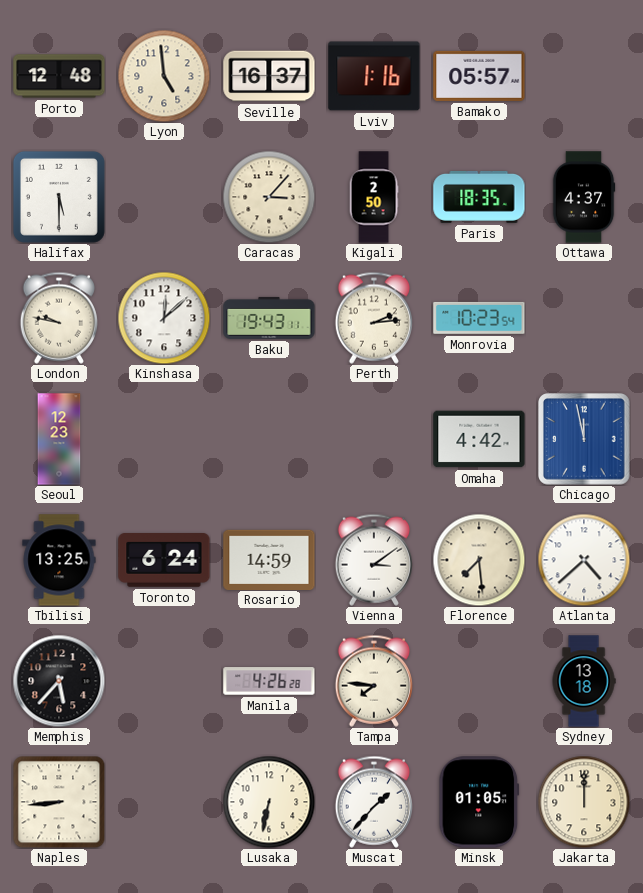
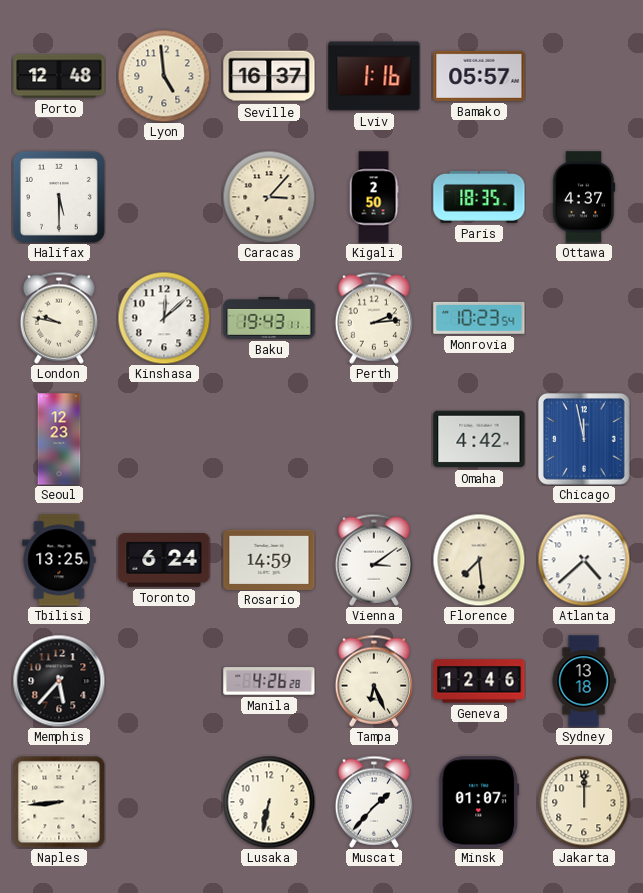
Tampa: 7:46 -> 6:26 (373, 681)
Geneva: none -> 12:46 (479, 681)
Minsk: 01:05 -> 01:07 (479, 802)
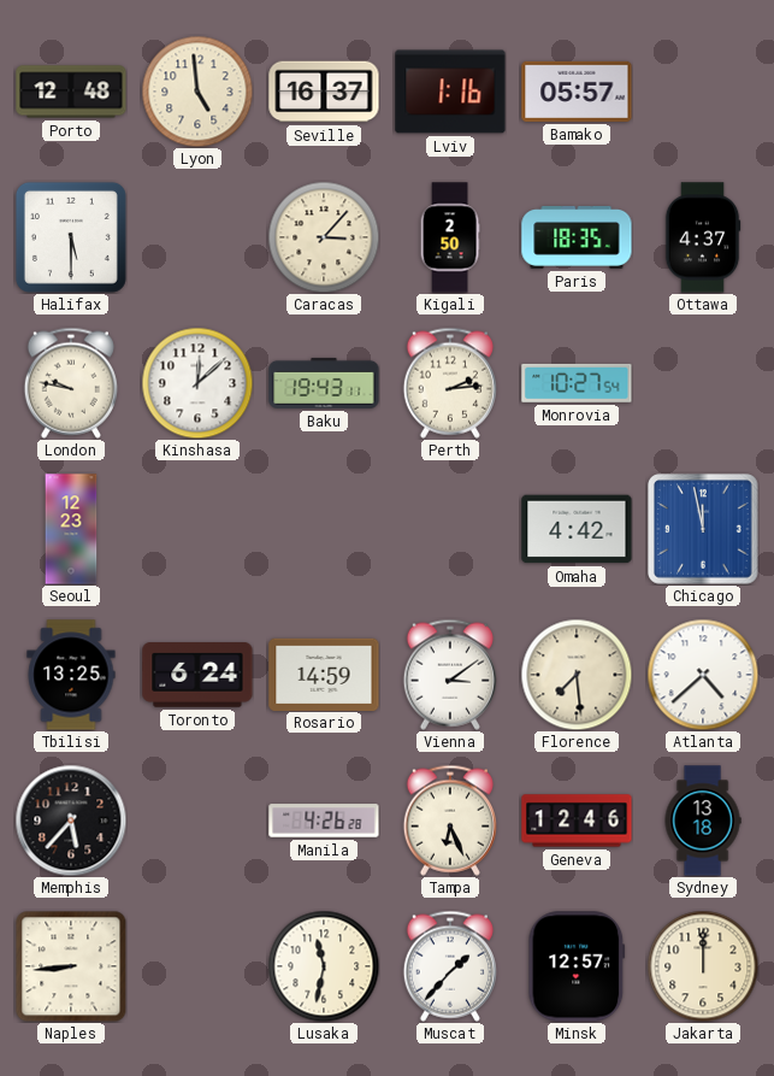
Monrovia: 10:23 -> 10:27 (577, 383)
Lusaka: 6:32 -> 11:32 (324, 966)
Minsk: 01:07 -> 12:57 (577, 966)
